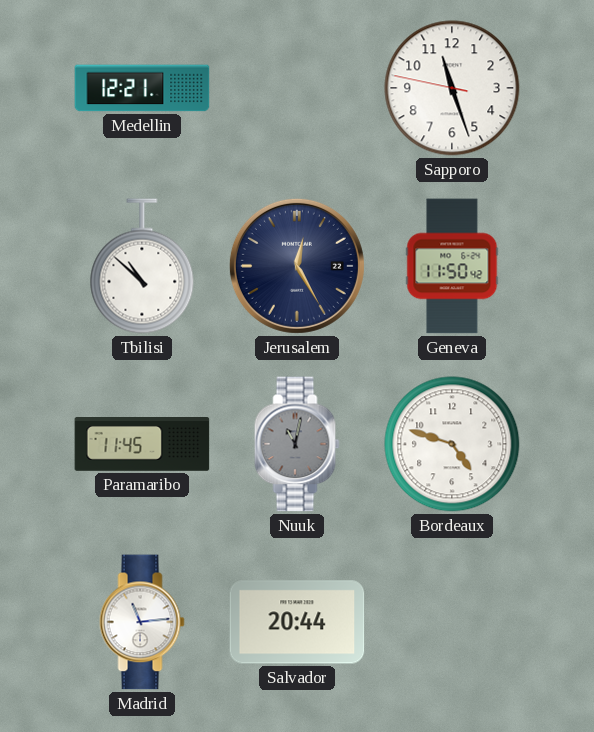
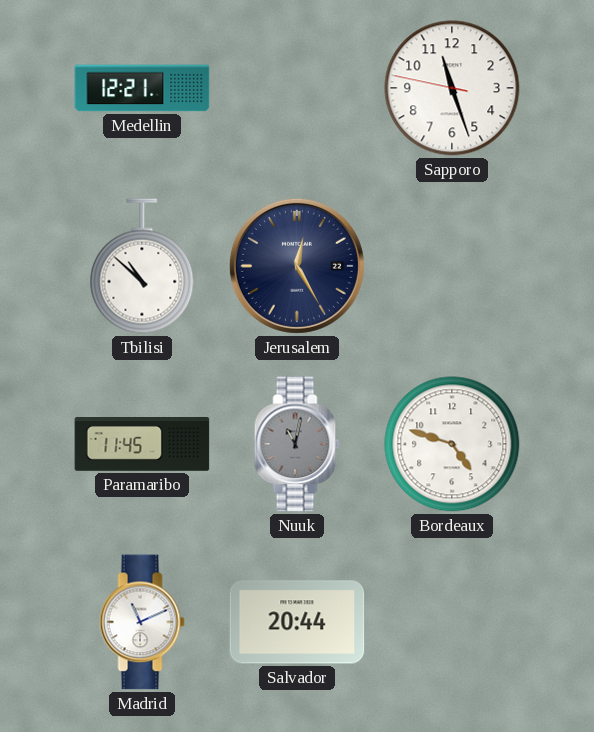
Geneva: 11:50 -> none (452, 266)
Madrid: 11:14 -> 11:11 (142, 622)
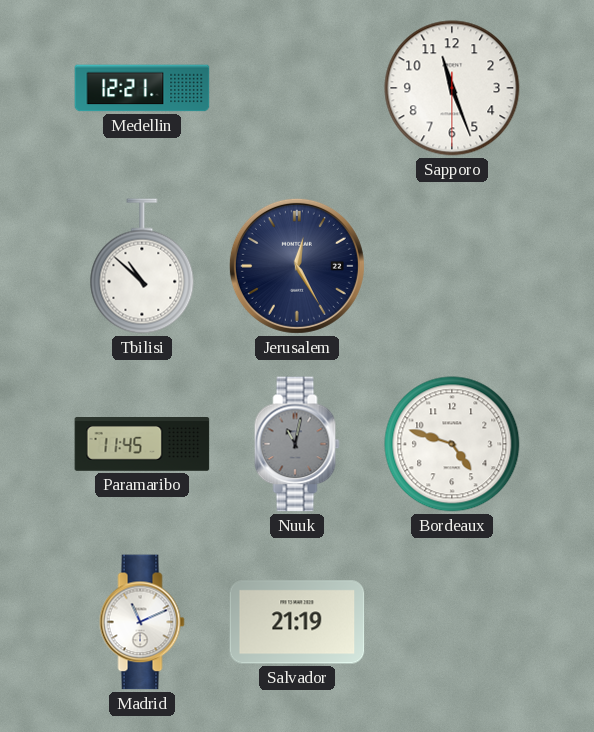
Sapporo: 11:26:47 -> 11:26:30 (452, 88)
Salvador: 20:44 -> 21:19 (297, 622)
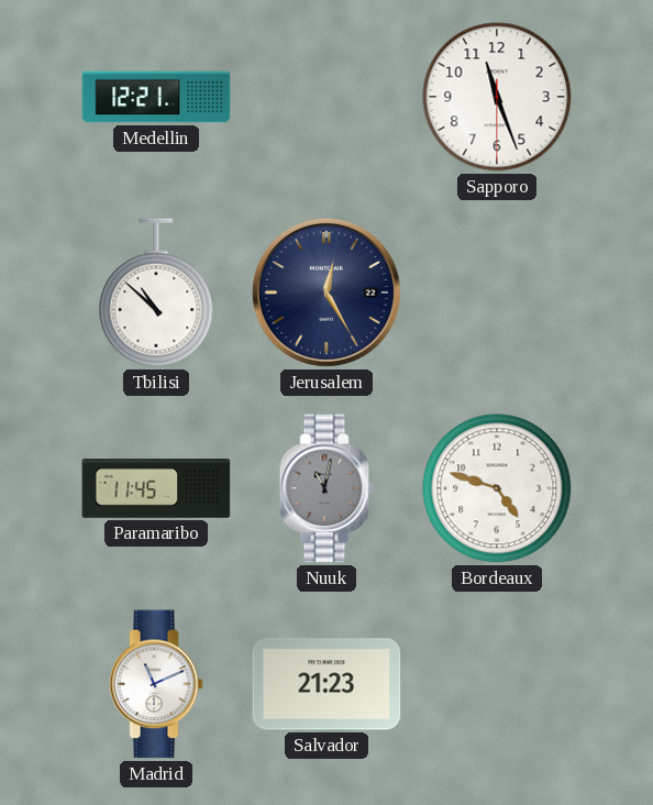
Salvador: 21:19 -> 21:23 (326, 684)
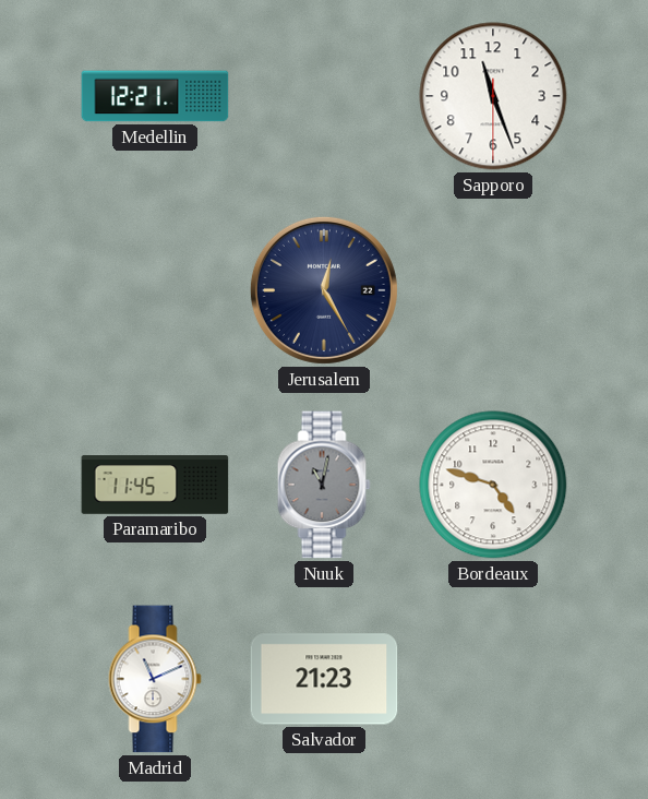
Tbilisi: 10:52 -> none (156, 293)
